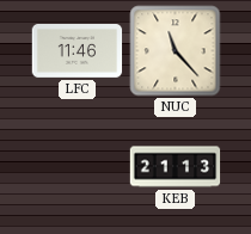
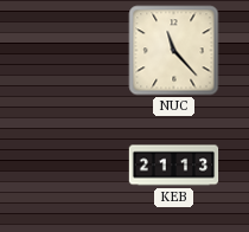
LFC: 11:46 -> none (78, 51)
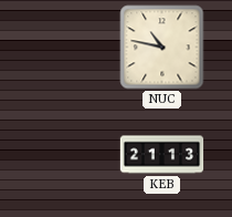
NUC: 11:23 -> 10:47 (162, 48)
